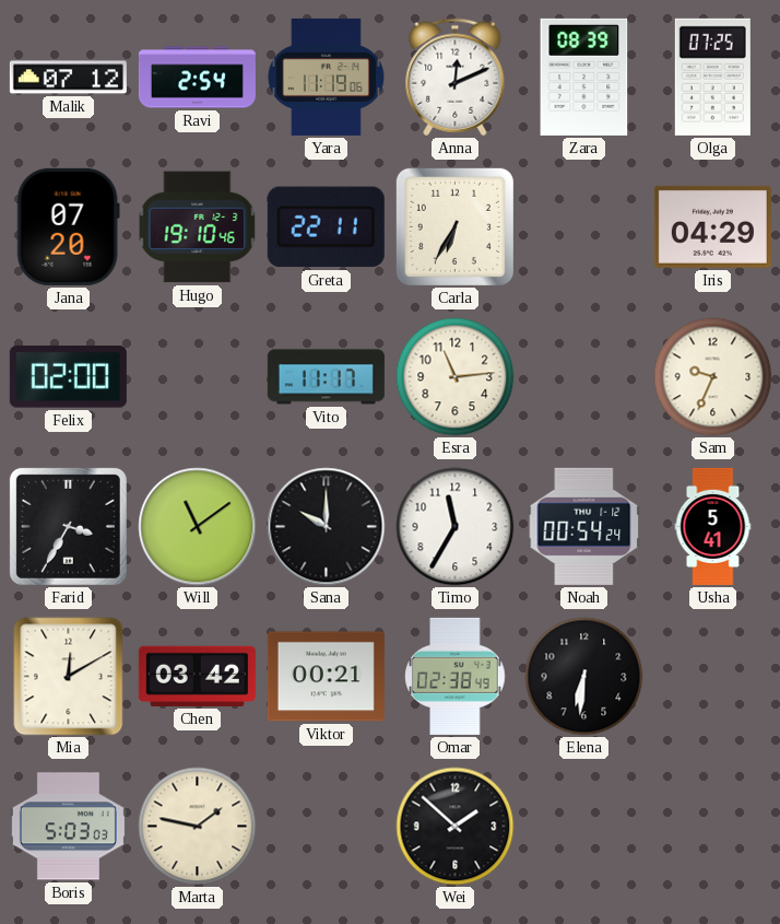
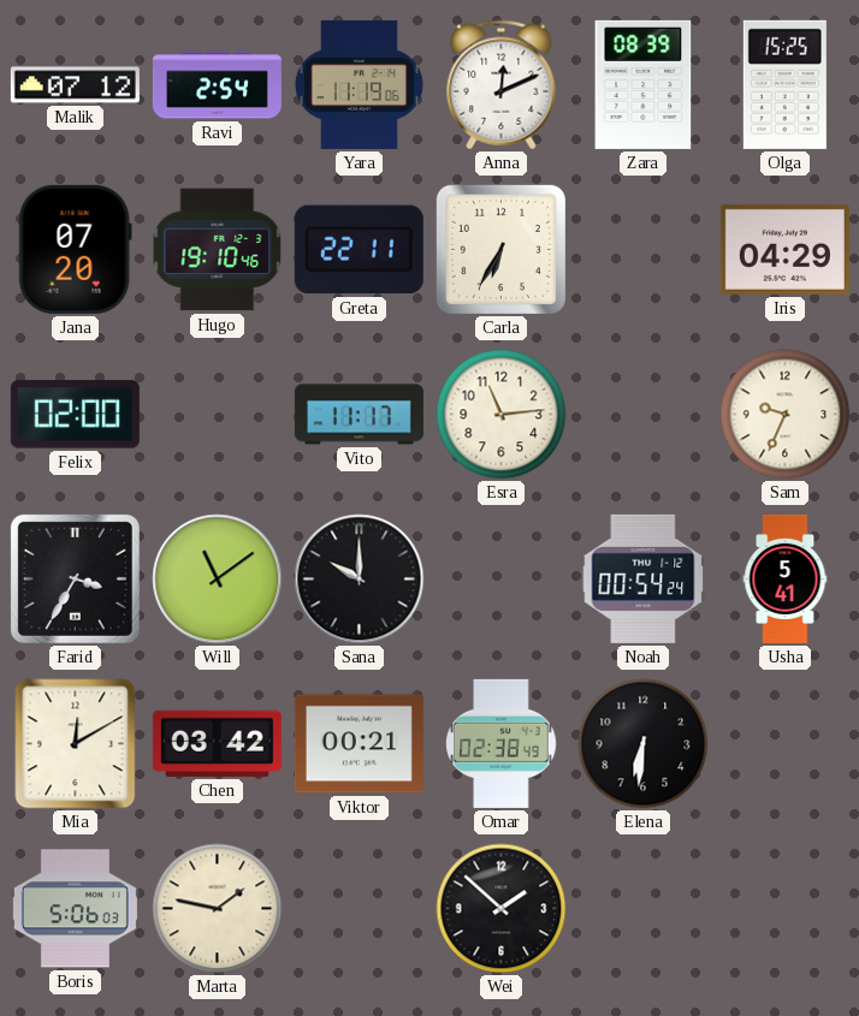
Olga: 07:25 -> 15:25 (784, 84)
Timo: 11:35 -> none (456, 527)
Boris: 5:03 -> 5:06 (75, 909)
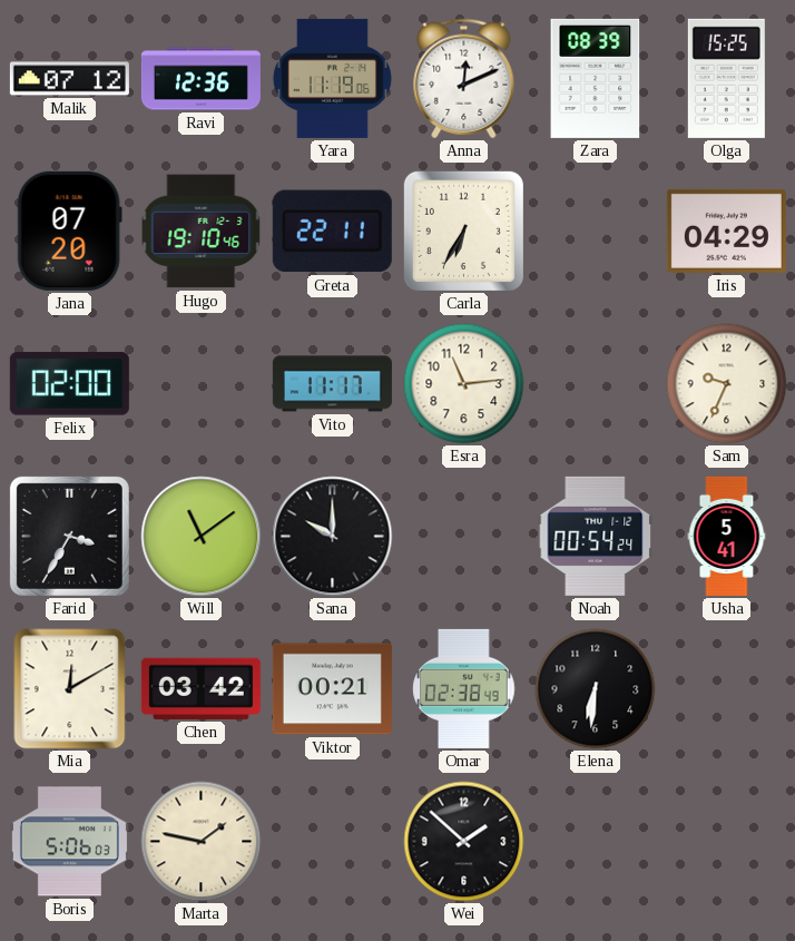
Ravi: 2:54 -> 12:36 (200, 79)
